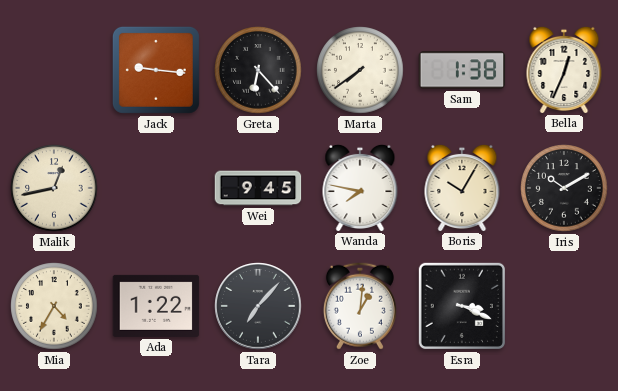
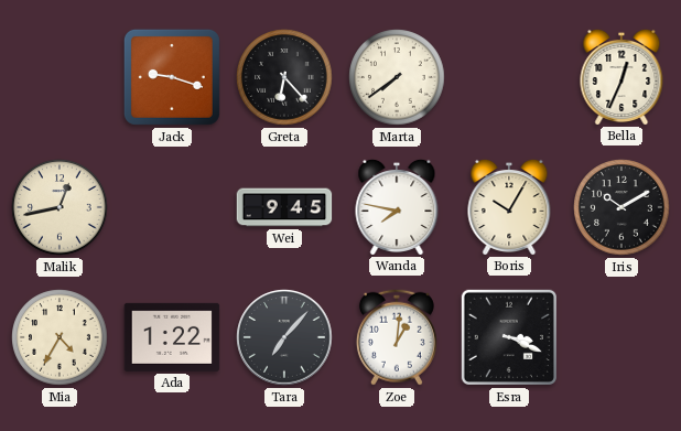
Jack: 9:16 -> 9:18 (172, 77)
Sam: 1:38 -> none (462, 70)
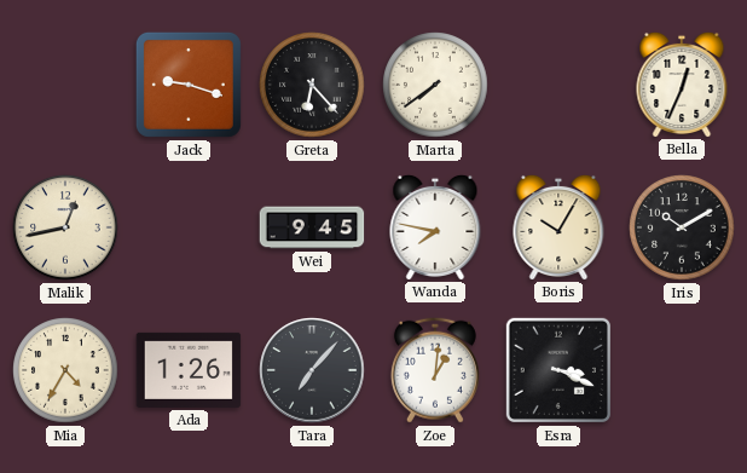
Ada: 1:22 -> 1:26 (189, 370)
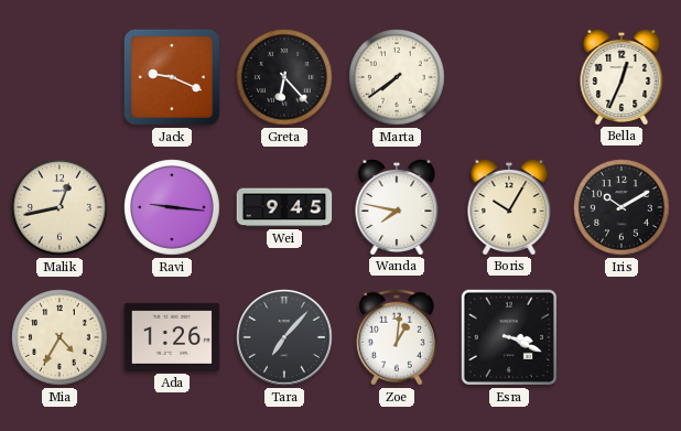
Jack: 9:18 -> 9:19 (172, 77)
Ravi: none -> 9:16 (172, 207)
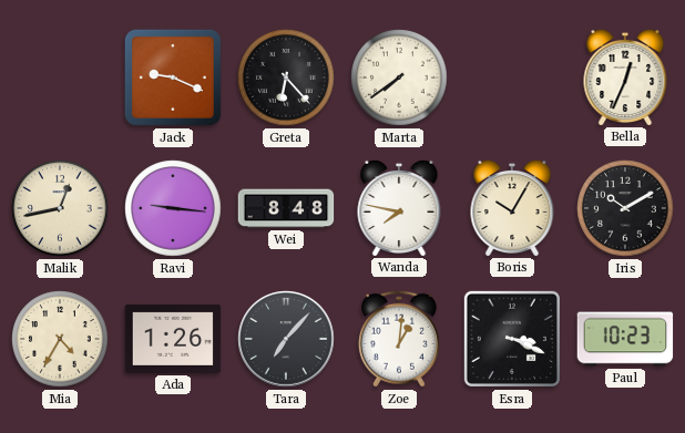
Wei: 9:45 -> 8:48 (286, 208)
Paul: none -> 10:23 (625, 339)
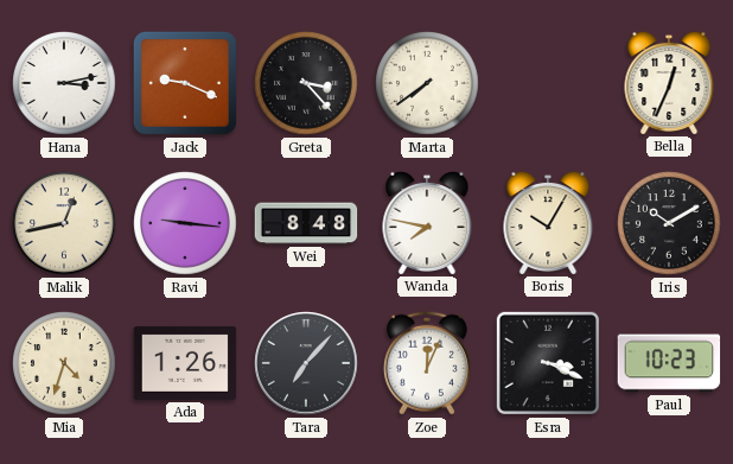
Hana: none -> 3:13 (64, 83)
Greta: 6:23 -> 3:23 (306, 83)
Mia: 4:35 -> 4:33 (64, 363)
Zoe: 1:01 -> 12:04 (427, 363)
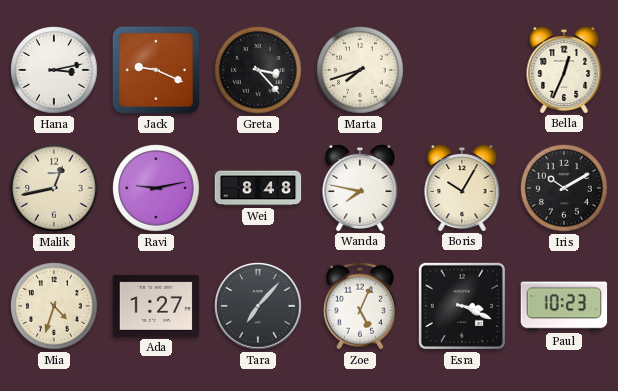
Marta: 7:39 -> 7:42 (360, 70)
Ravi: 9:16 -> 9:13 (156, 188)
Ada: 1:26 -> 1:27 (156, 306)
Zoe: 12:04 -> 5:04 (360, 306)
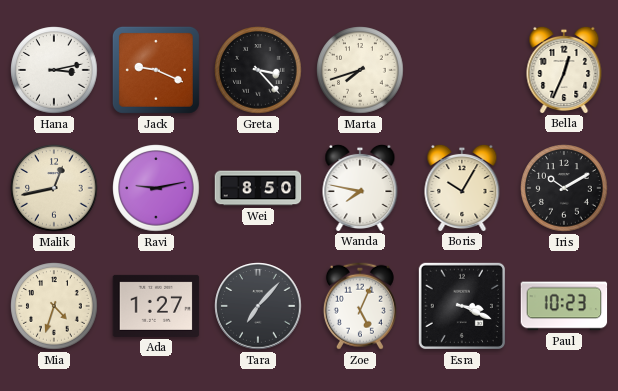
Wei: 8:48 -> 8:50 (258, 188)
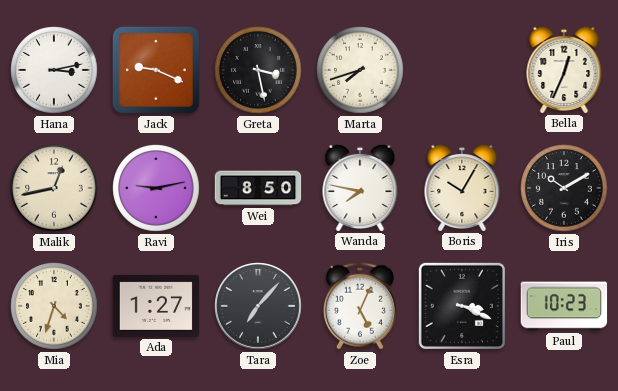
Greta: 3:23 -> 3:28 (258, 70)
